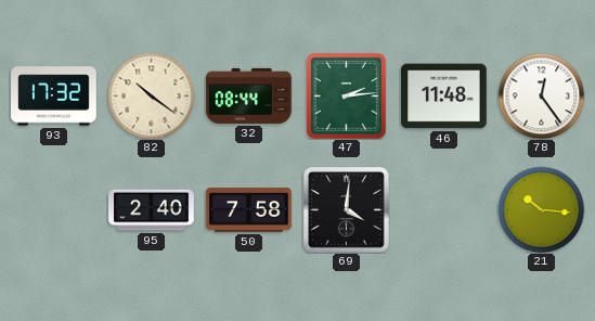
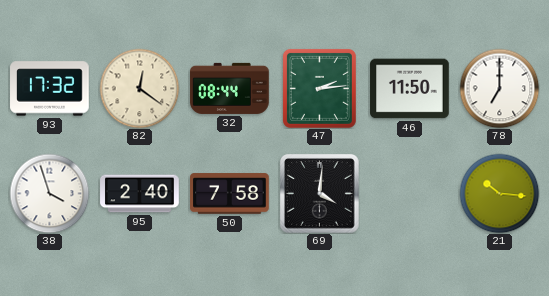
82: 10:21 -> 12:21 (139, 88)
46: 11:48 -> 11:50 (410, 89)
78: 12:24 -> 7:00 (499, 88)
38: none -> 3:57 (49, 193)
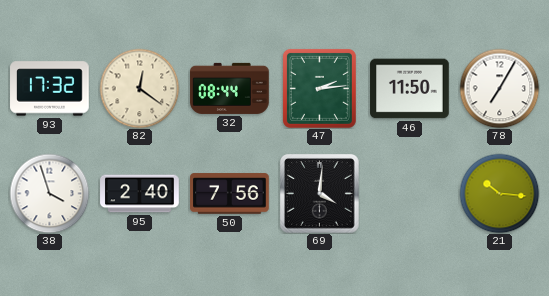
78: 7:00 -> 7:05 (499, 88)
50: 7:58 -> 7:56 (230, 194)
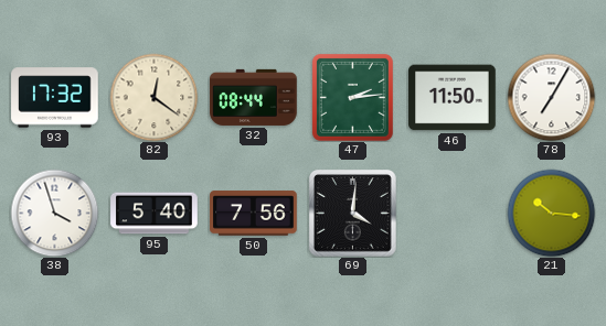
95: 2:40 -> 5:40 (155, 214)
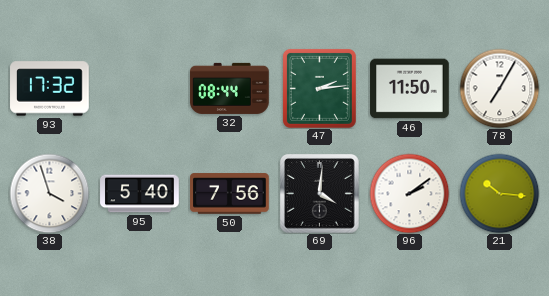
82: 12:21 -> none (153, 97)
96: none -> 2:09 (409, 193)
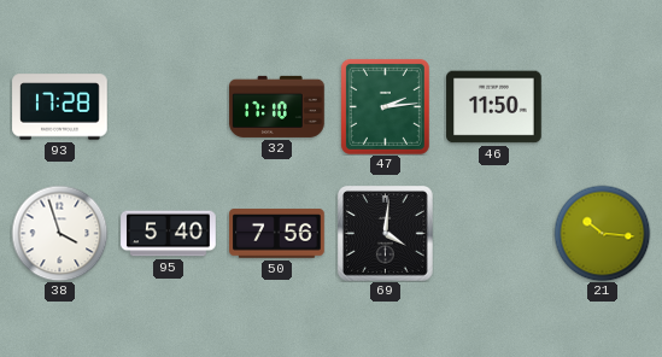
93: 17:32 -> 17:28 (60, 107)
32: 08:44 -> 17:10 (277, 106)
78: 7:05 -> none (499, 88)
96: 2:09 -> none (409, 193)
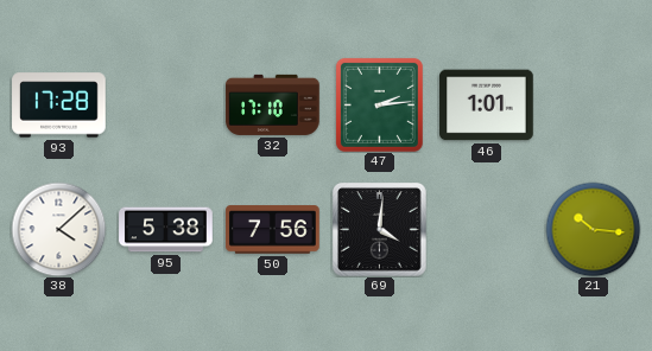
46: 11:50 -> 1:01 (487, 106)
38: 3:57 -> 4:08 (58, 229)
95: 5:40 -> 5:38 (166, 230)
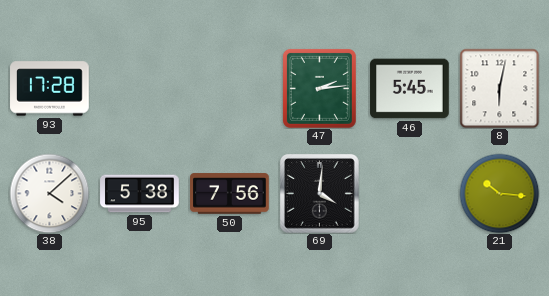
32: 17:10 -> none (273, 104)
46: 1:01 -> 5:45 (410, 89)
8: none -> 6:02 (499, 88)
